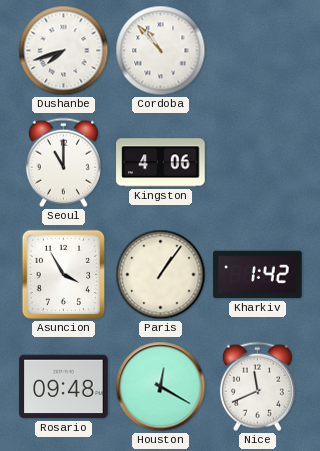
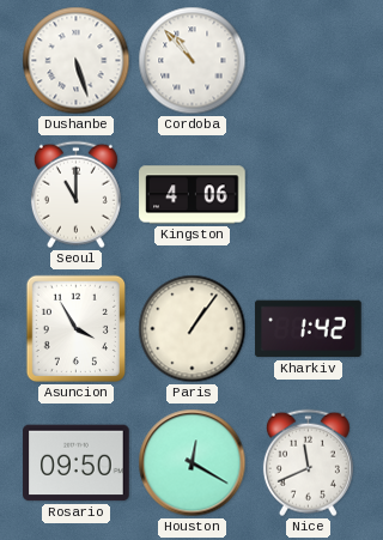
Dushanbe: 7:42 -> 5:27 (77, 61)
Rosario: 09:48 -> 09:50 (77, 463)
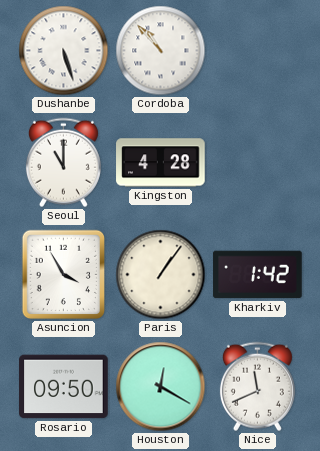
Kingston: 4:06 -> 4:28 (161, 163)
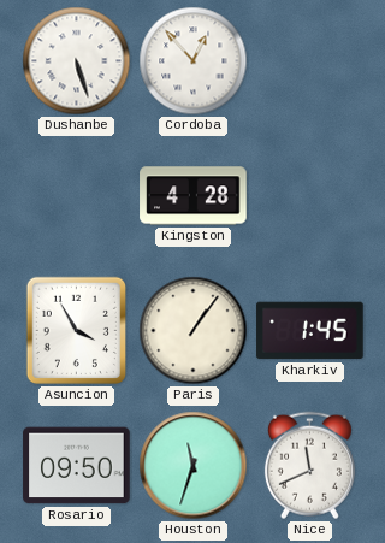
Cordoba: 10:53 -> 12:53 (194, 61)
Seoul: 11:00 -> none (63, 163)
Kharkiv: 1:42 -> 1:45 (310, 331)
Houston: 12:20 -> 11:33 (194, 466)
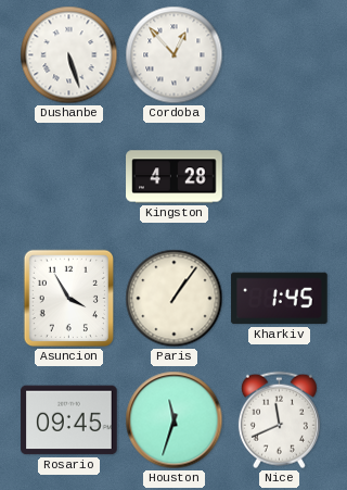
Rosario: 09:50 -> 09:45 (69, 420)
